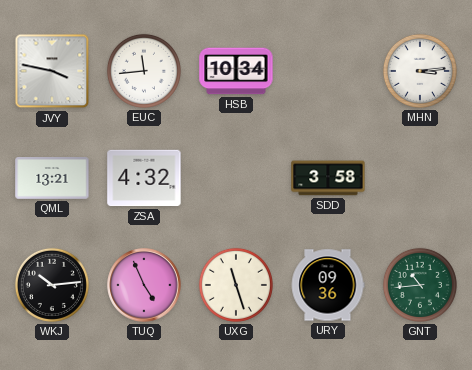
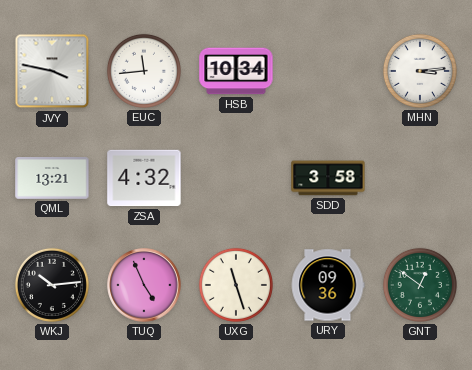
GNT: 10:44 -> 12:51 (420, 285)
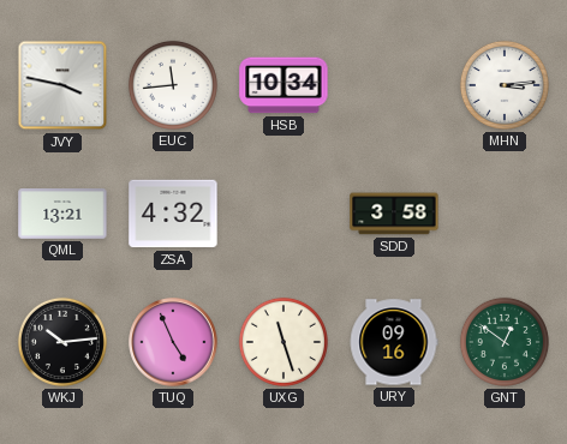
URY: 09:36 -> 09:16 (394, 342)
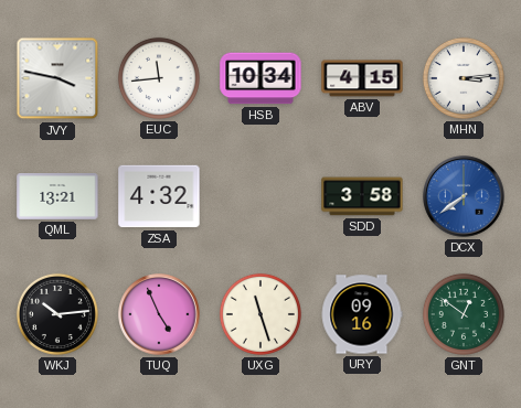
ABV: none -> 4:15 (362, 78)
DCX: none -> 7:39 (464, 196)
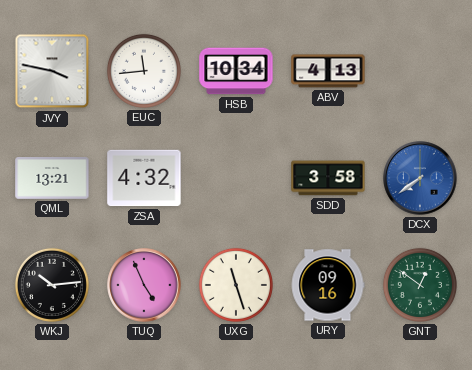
ABV: 4:15 -> 4:13 (328, 71)
MHN: 3:14 -> none (464, 78)
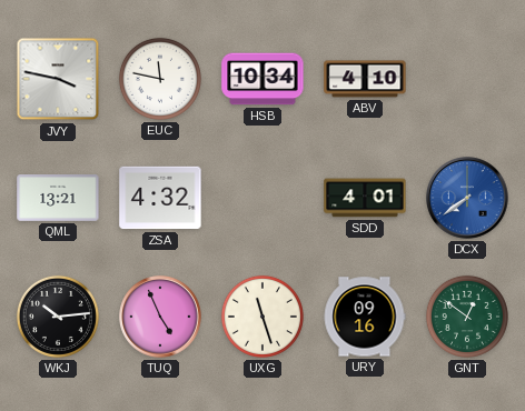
EUC: 11:44 -> 11:47 (160, 79)
ABV: 4:13 -> 4:10 (365, 79)
SDD: 3:58 -> 4:01 (365, 198)
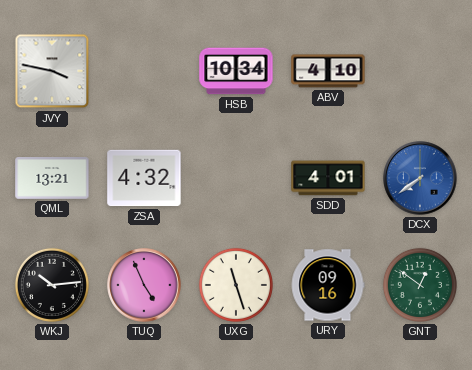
EUC: 11:47 -> none (160, 79)
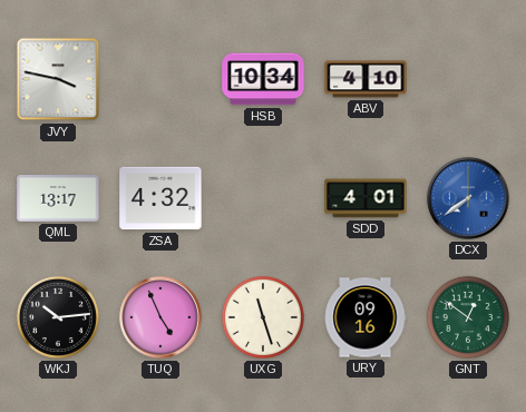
QML: 13:21 -> 13:17 (58, 199)
